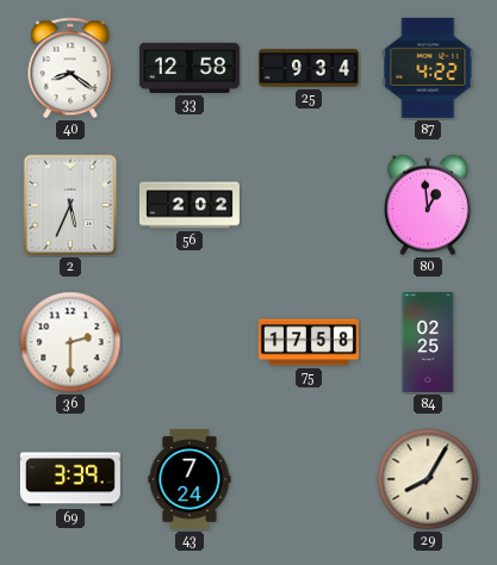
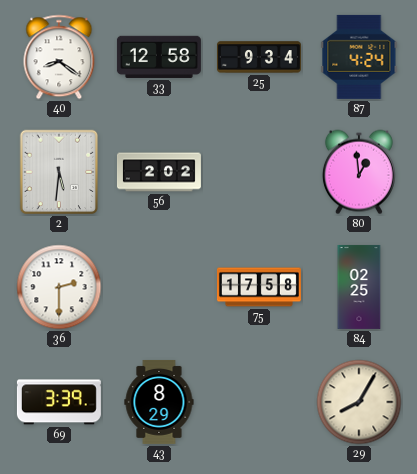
87: 4:22 -> 4:24 (359, 57)
2: 5:34 -> 5:31 (59, 172)
43: 7:24 -> 8:29 (159, 402)
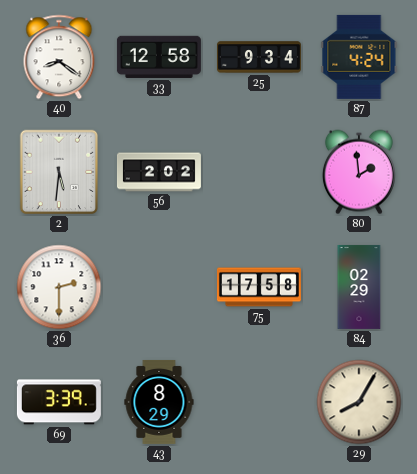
80: 12:59 -> 1:59 (359, 172)
84: 02:25 -> 02:29 (359, 287)
